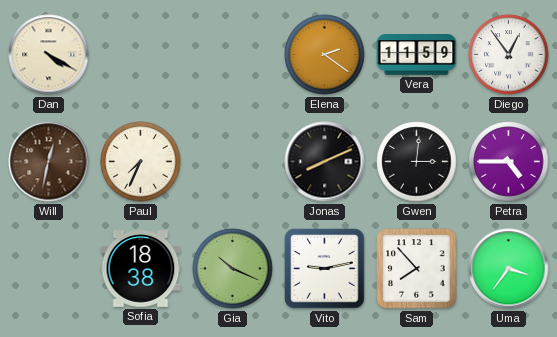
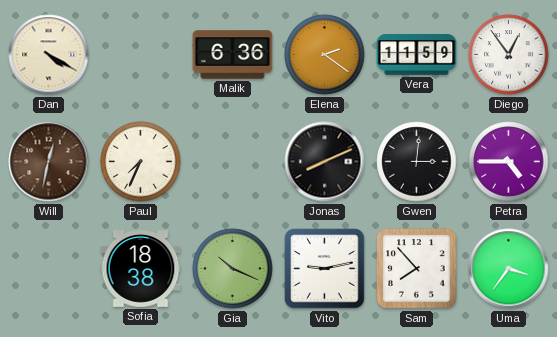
Malik: none -> 6:36 (233, 55)
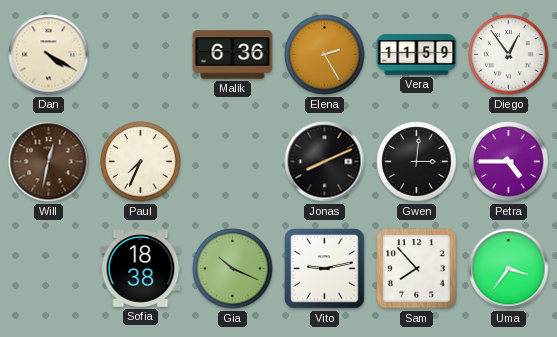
Elena: 2:21 -> 2:25 (325, 55)
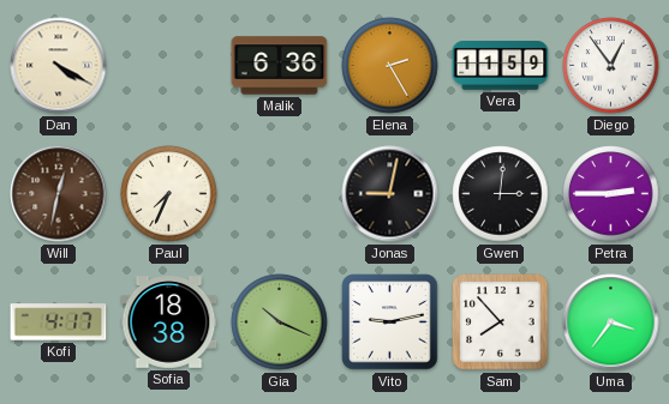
Jonas: 8:11 -> 9:02 (390, 194)
Petra: 4:45 -> 2:45 (611, 194)
Kofi: none -> 4:17 (59, 322)
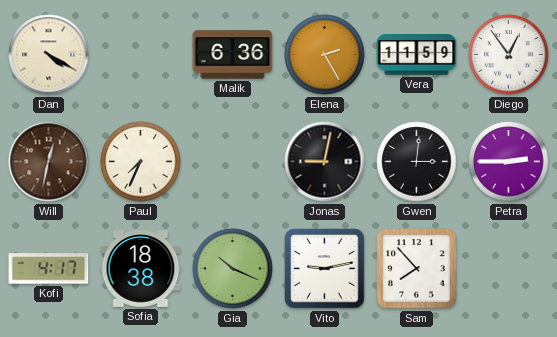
Uma: 3:36 -> none (611, 322)
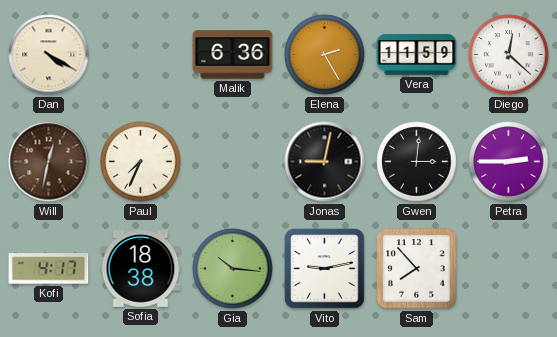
Diego: 12:54 -> 12:22 (509, 55)
Gia: 10:19 -> 10:16 (233, 269)
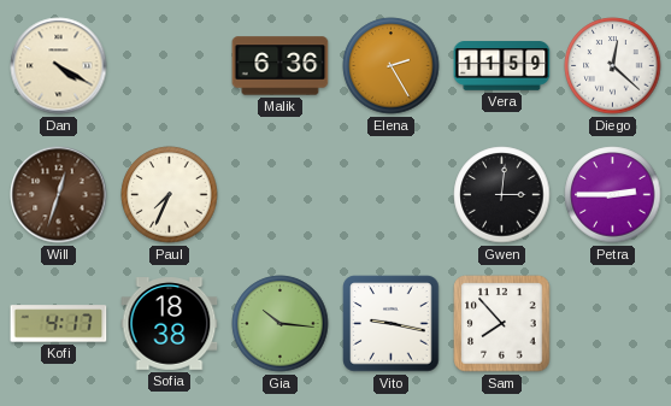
Will: 12:32 -> 12:33 (59, 195)
Jonas: 9:02 -> none (325, 162)
Vito: 9:13 -> 9:17 (392, 324)
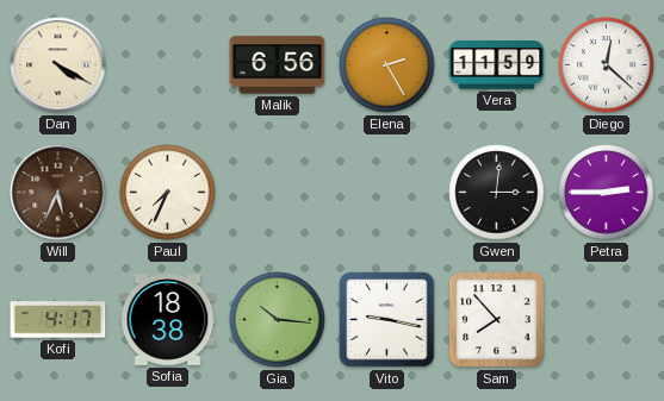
Malik: 6:36 -> 6:56 (278, 65)
Will: 12:33 -> 5:34 (58, 193)
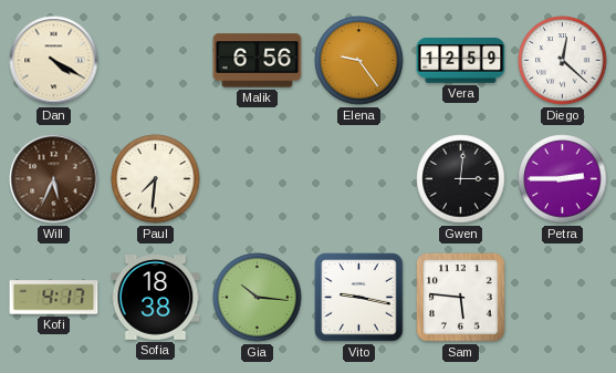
Elena: 2:25 -> 9:24 (359, 61)
Vera: 11:59 -> 12:59 (461, 61)
Paul: 7:34 -> 7:31 (156, 179)
Sam: 7:53 -> 5:46 (461, 298)
